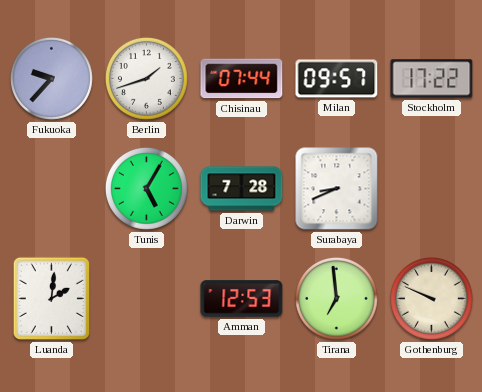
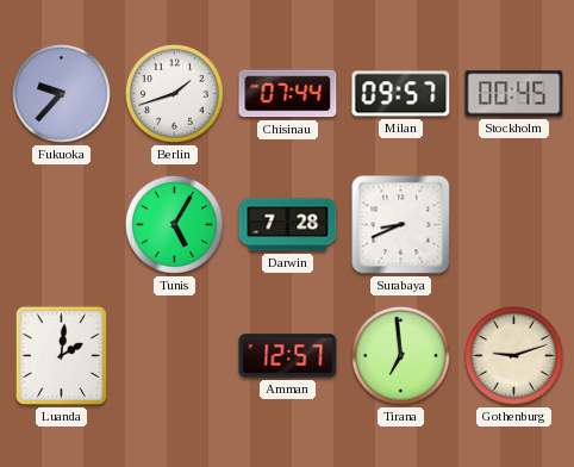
Stockholm: 17:22 -> 00:45 (514, 94)
Amman: 12:53 -> 12:57 (288, 356)
Gothenburg: 9:49 -> 9:12 (513, 355)
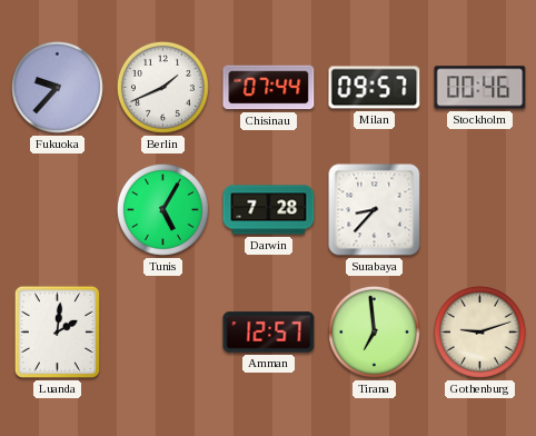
Berlin: 1:42 -> 1:41 (162, 87)
Stockholm: 00:45 -> 00:46 (480, 88)
Surabaya: 8:41 -> 8:37 (375, 210)
